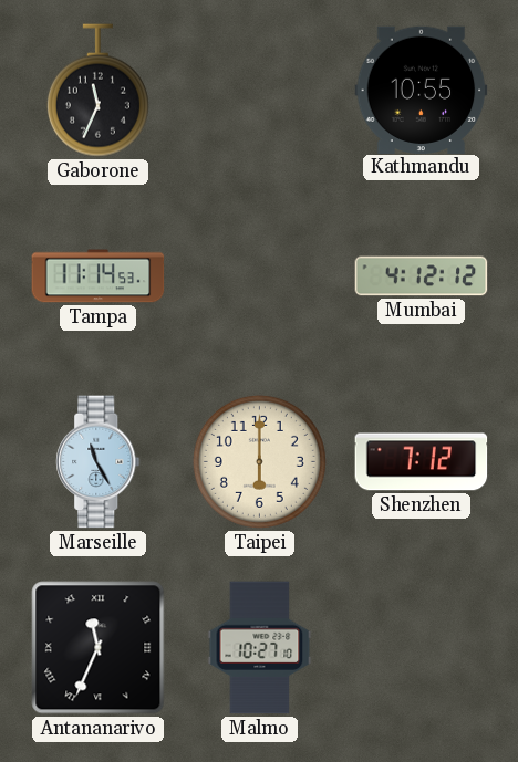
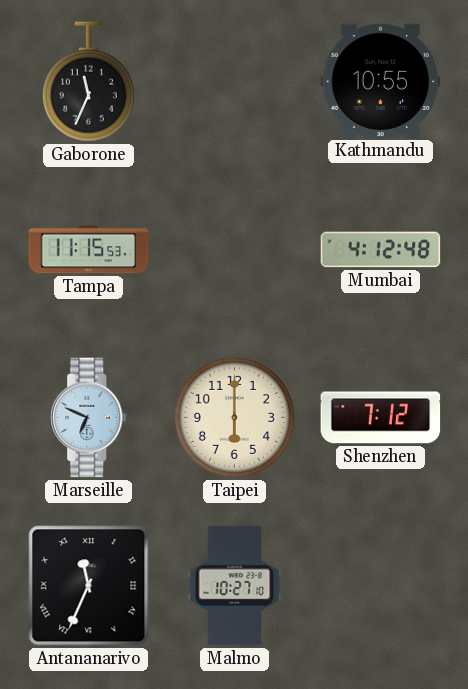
Tampa: 11:14 -> 11:15 (89, 250)
Mumbai: 4:12:12 -> 4:12:48 (381, 250)
Marseille: 11:25 -> 6:49 (89, 418)
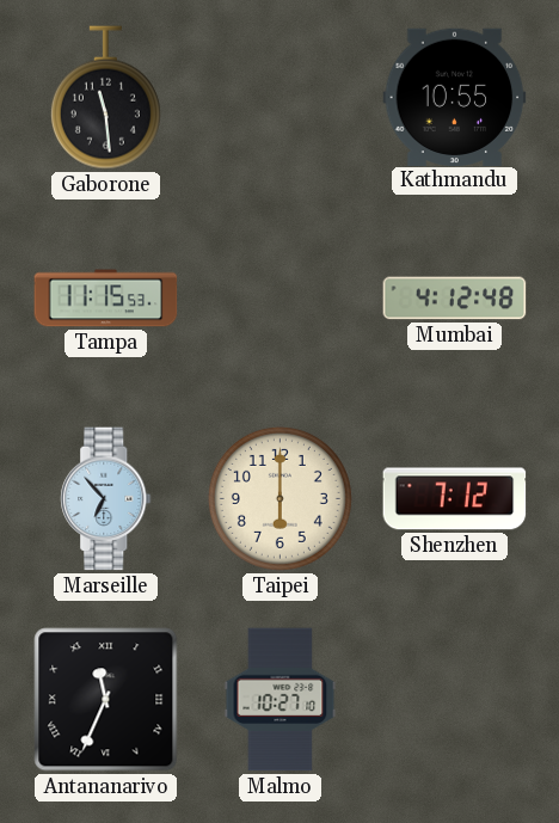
Gaborone: 11:34 -> 11:29 (105, 98)
Marseille: 6:49 -> 6:53 (106, 499)
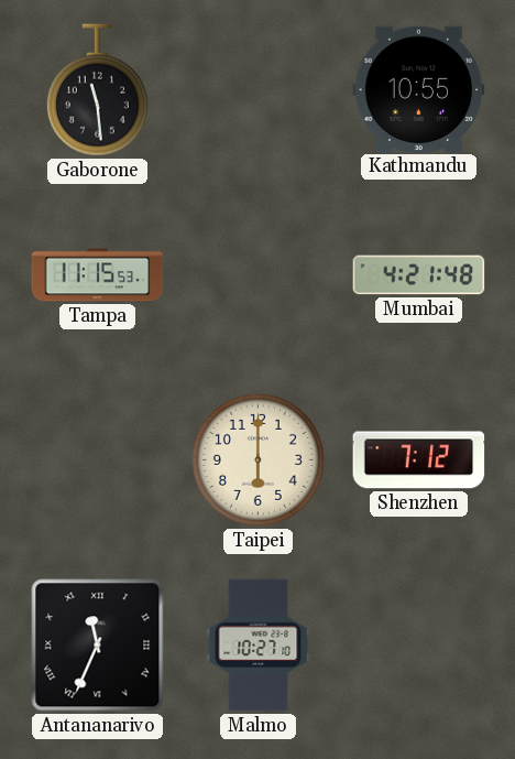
Mumbai: 4:12 -> 4:21 (419, 275)
Marseille: 6:53 -> none (106, 499)
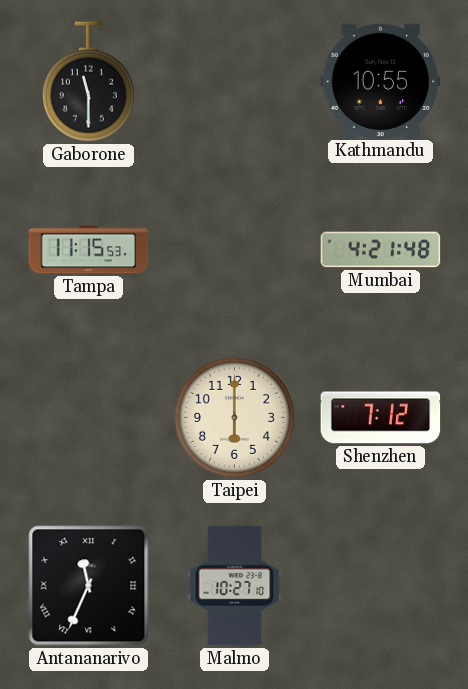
Gaborone: 11:29 -> 11:30 (88, 82)
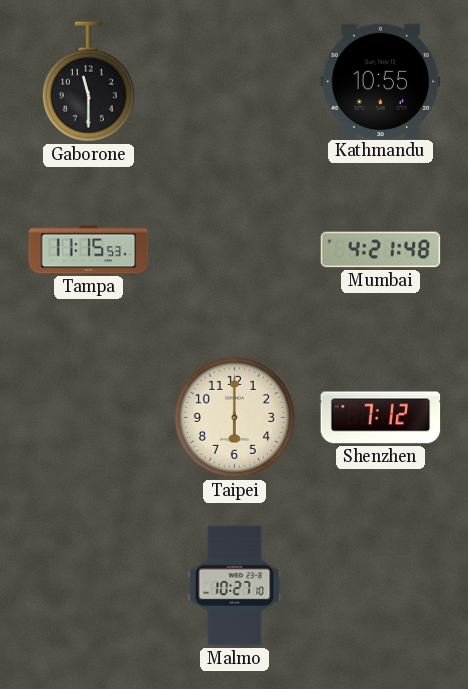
Antananarivo: 11:34 -> none (89, 586)
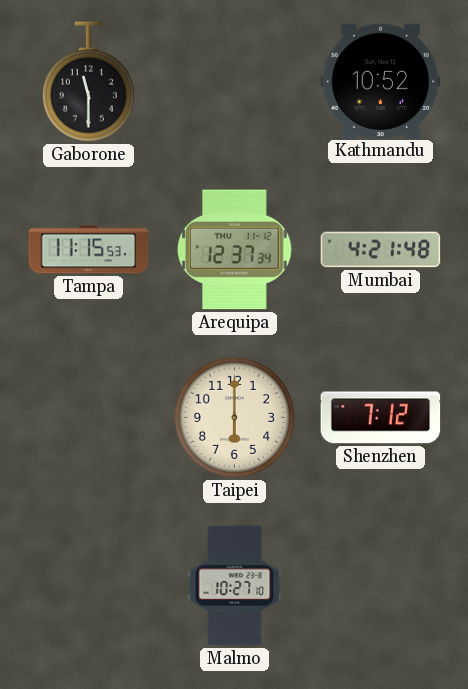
Kathmandu: 10:55 -> 10:52 (381, 81)
Arequipa: none -> 12:37 (235, 250)
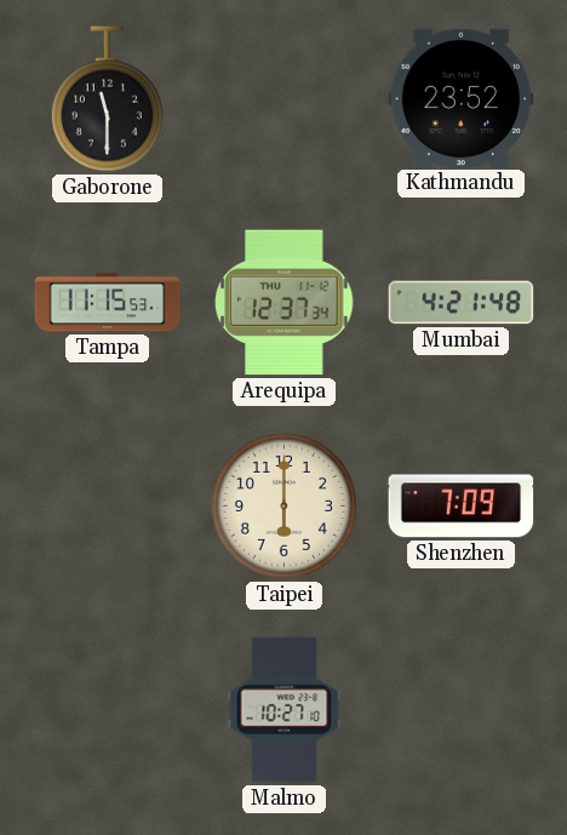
Kathmandu: 10:52 -> 23:52 (462, 98)
Shenzhen: 7:12 -> 7:09 (462, 507)
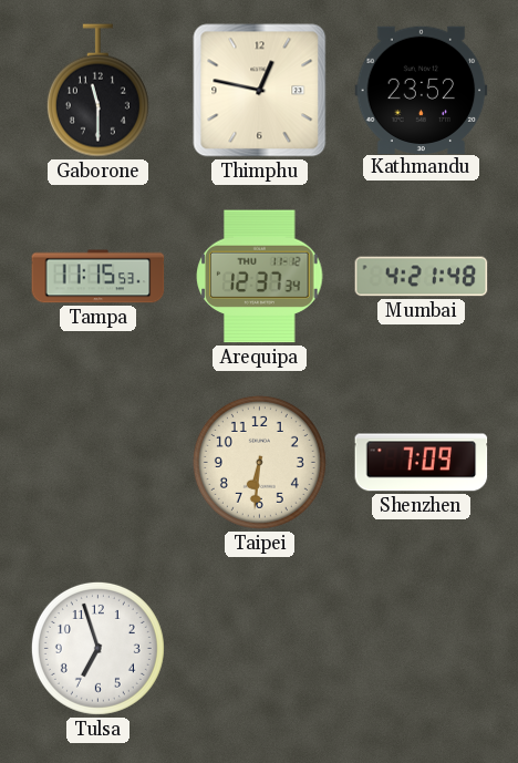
Thimphu: none -> 12:47 (260, 91)
Taipei: 6:00 -> 6:31 (259, 462)
Tulsa: none -> 6:57 (97, 648)
Malmo: 10:27 -> none (285, 710)
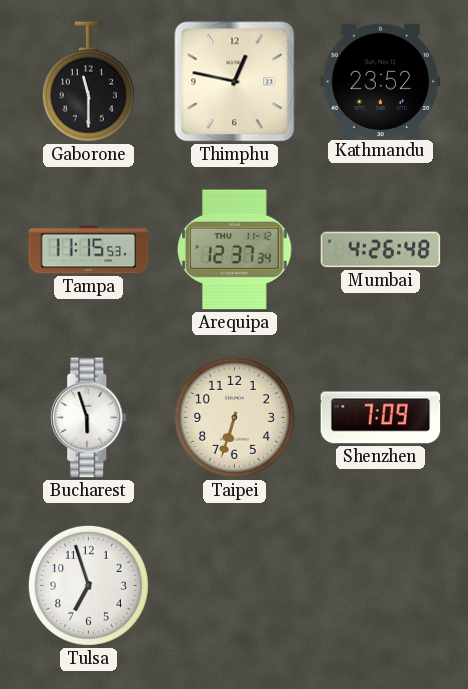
Mumbai: 4:21 -> 4:26 (381, 250)
Bucharest: none -> 5:57 (89, 418)
Taipei: 6:31 -> 6:33 (234, 417)
